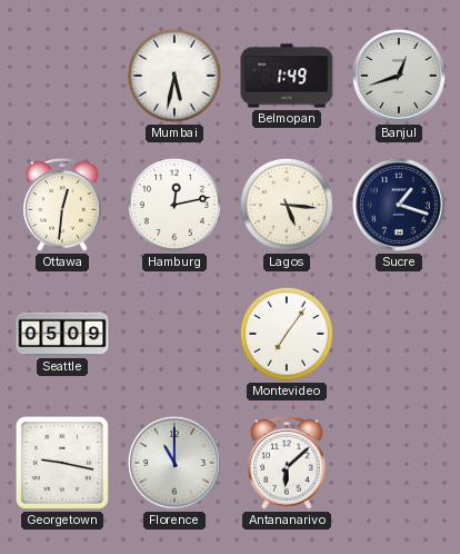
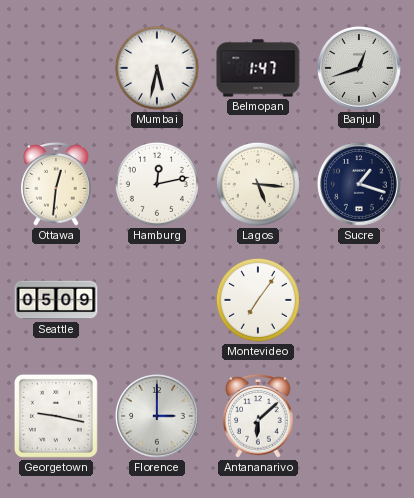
Belmopan: 1:49 -> 1:47 (258, 68)
Florence: 11:00 -> 3:00 (157, 416)
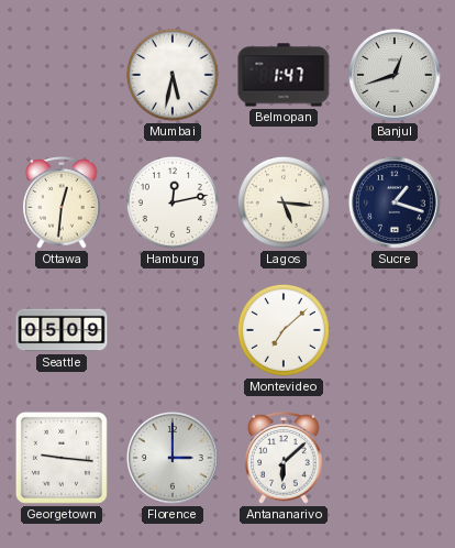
Montevideo: 7:06 -> 7:08 (284, 330)
Georgetown: 9:17 -> 9:16 (62, 458)
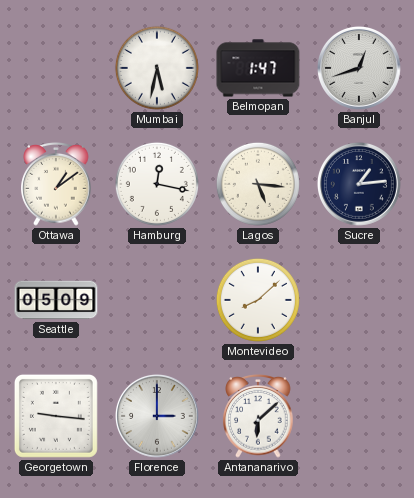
Ottawa: 12:31 -> 1:09 (56, 184)
Hamburg: 12:13 -> 12:17 (157, 184)
Sucre: 1:18 -> 1:14 (359, 184)
Montevideo: 7:08 -> 8:08 (258, 300)
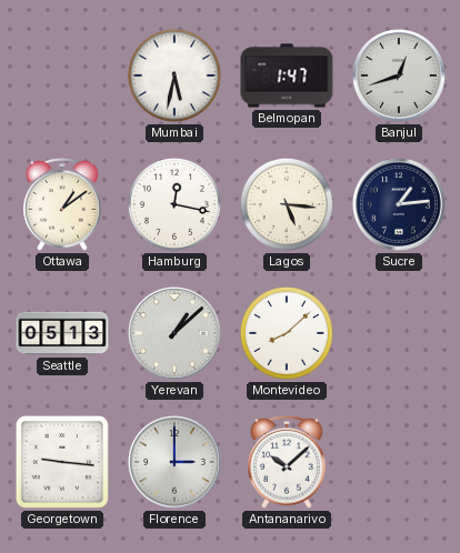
Seattle: 05:09 -> 05:13 (62, 333)
Yerevan: none -> 1:08 (174, 333)
Antananarivo: 6:08 -> 10:08 (287, 462)
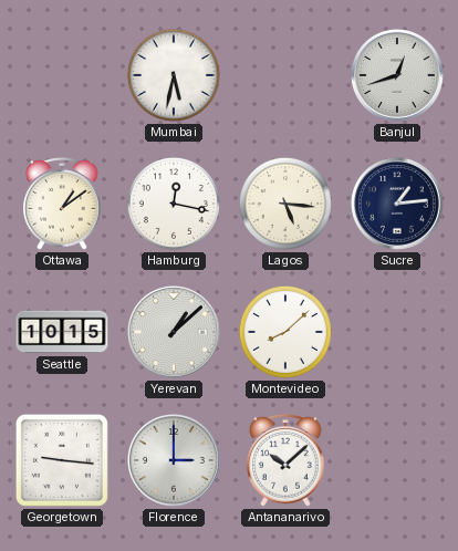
Belmopan: 1:47 -> none (287, 76)
Seattle: 05:13 -> 10:15 (62, 332)
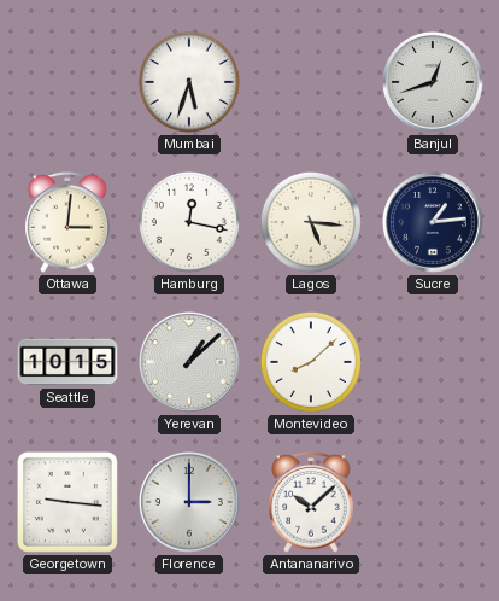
Mumbai: 5:32 -> 5:33 (189, 82)
Ottawa: 1:09 -> 3:01 (67, 222)
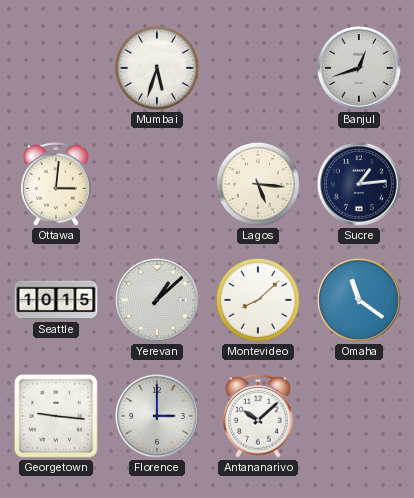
Hamburg: 12:17 -> none (189, 222)
Omaha: none -> 11:21 (359, 300)
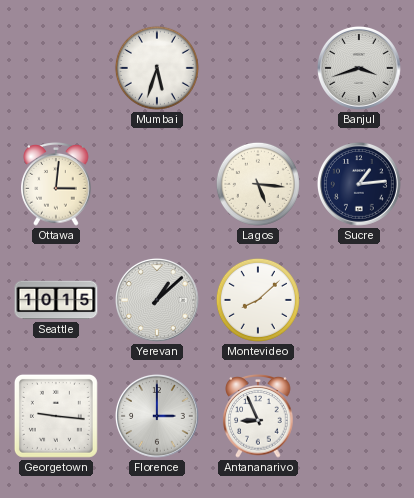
Banjul: 12:42 -> 3:42 (359, 68)
Omaha: 11:21 -> none (359, 300)
Antananarivo: 10:08 -> 8:56 (258, 416)
